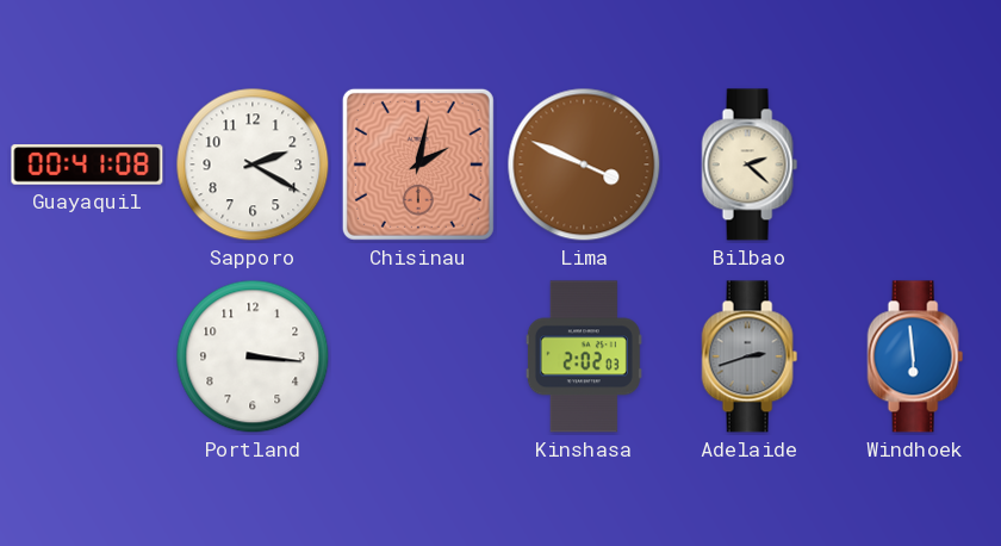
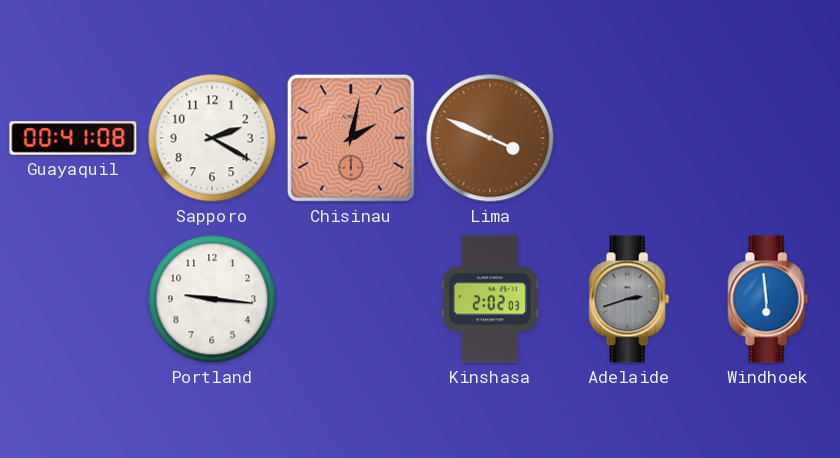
Bilbao: 2:22 -> none (750, 165)
Portland: 3:16 -> 9:16 (212, 299)
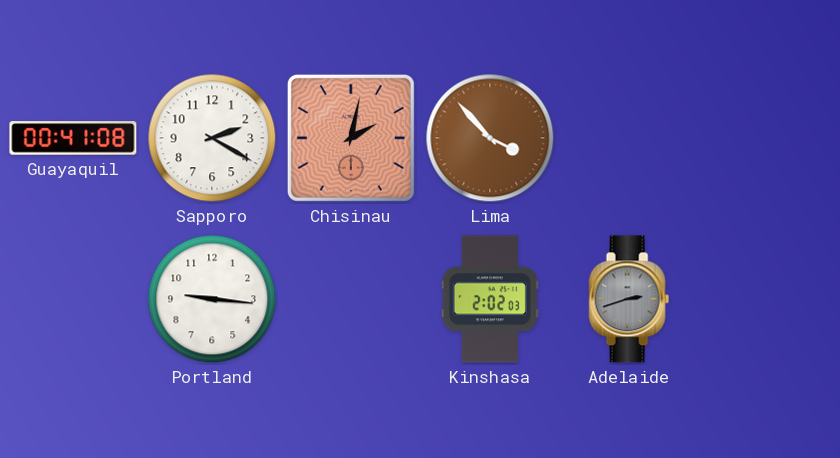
Lima: 3:49 -> 3:53 (490, 138)
Windhoek: 5:59 -> none (768, 299)
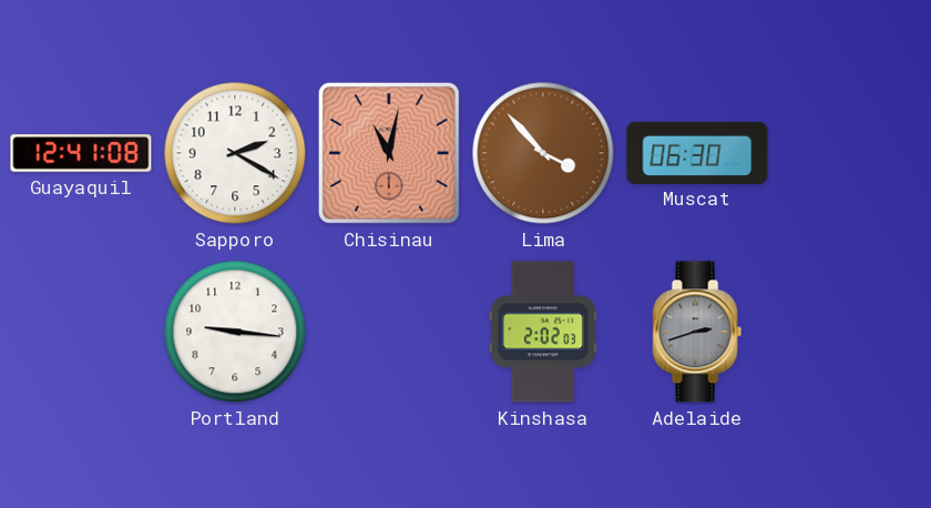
Guayaquil: 00:41 -> 12:41 (81, 153)
Chisinau: 2:02 -> 11:02 (389, 153)
Muscat: none -> 06:30 (697, 152)
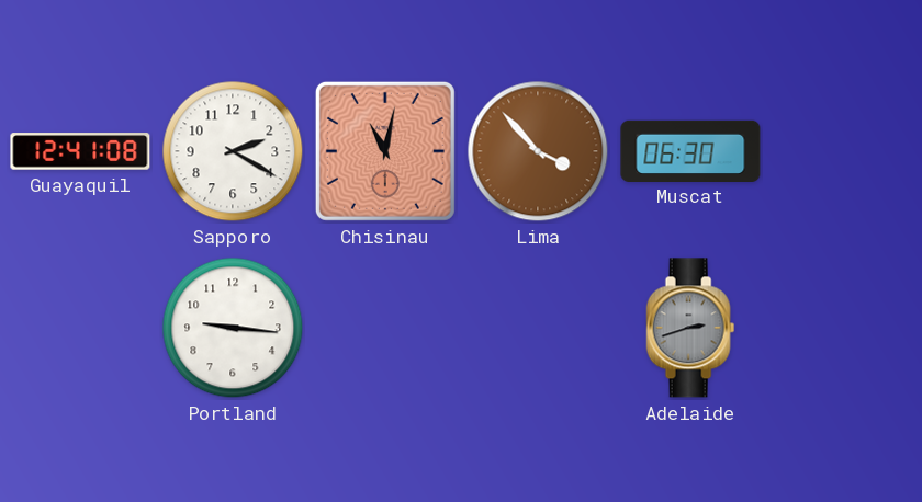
Kinshasa: 2:02 -> none (543, 332)
